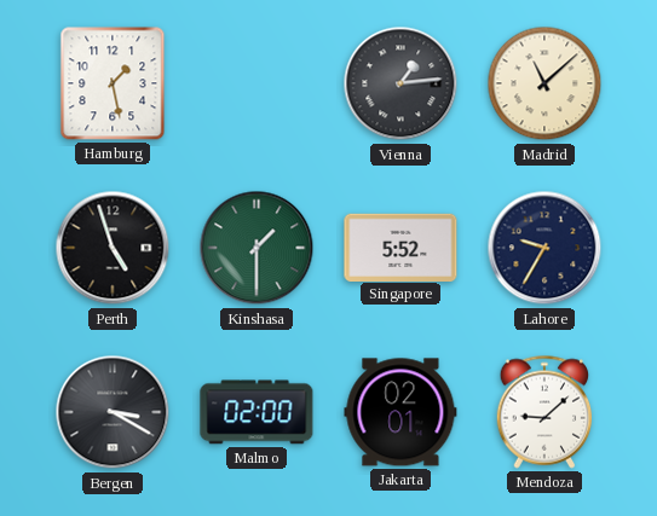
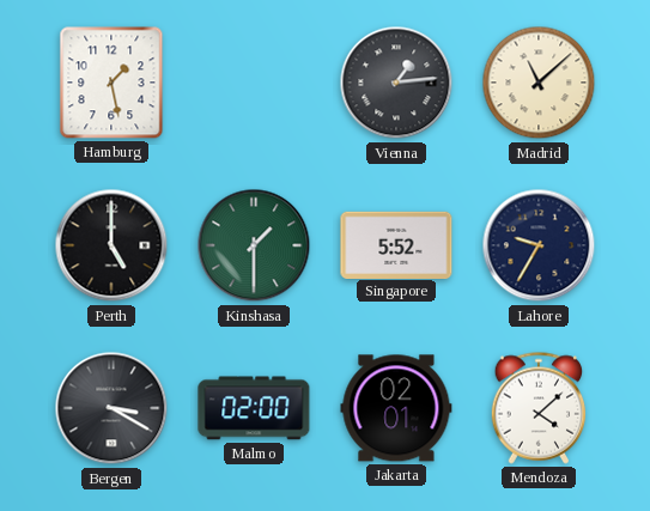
Perth: 4:57 -> 5:00 (111, 245)
Mendoza: 9:08 -> 4:08 (539, 408)
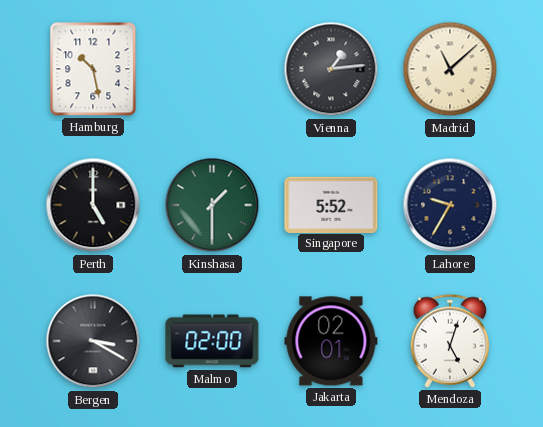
Hamburg: 1:28 -> 10:28 (93, 69)
Mendoza: 4:08 -> 5:03 (450, 341)
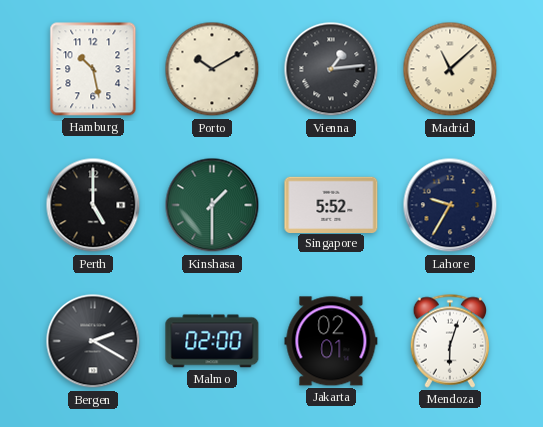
Porto: none -> 10:10 (212, 69)
Bergen: 3:20 -> 2:20 (93, 341)
Mendoza: 5:03 -> 6:03 (450, 341)
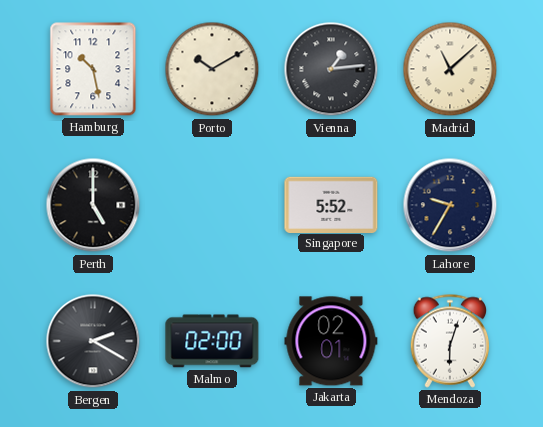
Kinshasa: 1:30 -> none (212, 205)
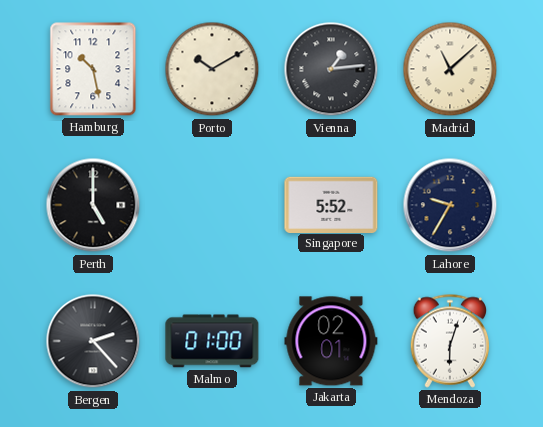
Bergen: 2:20 -> 2:23 (93, 341)
Malmo: 02:00 -> 01:00 (212, 341)
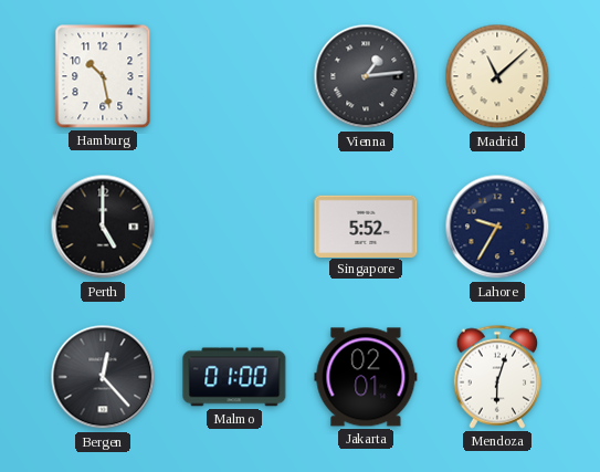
Porto: 10:10 -> none (212, 69)
Bergen: 2:23 -> 12:23 (103, 377)
